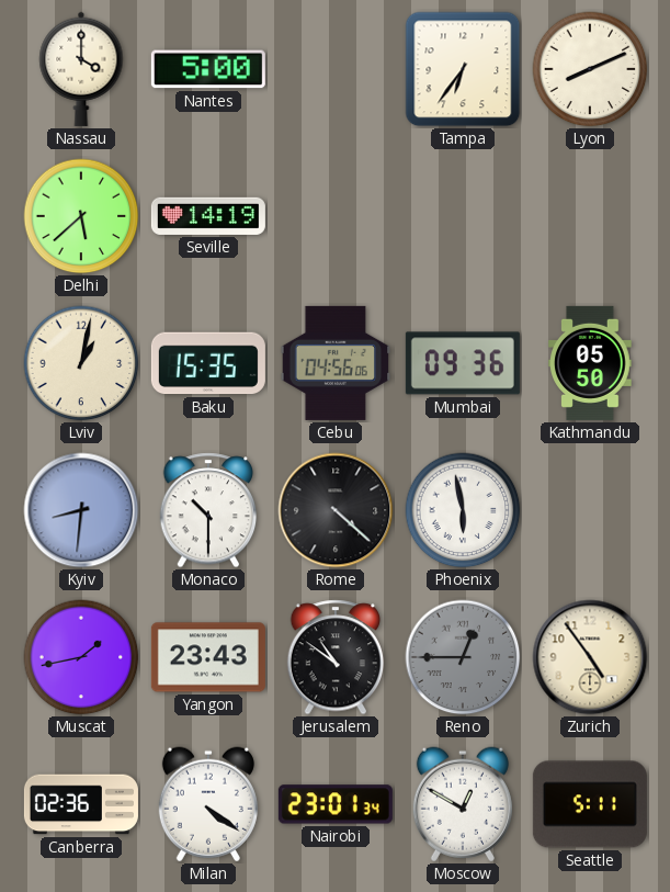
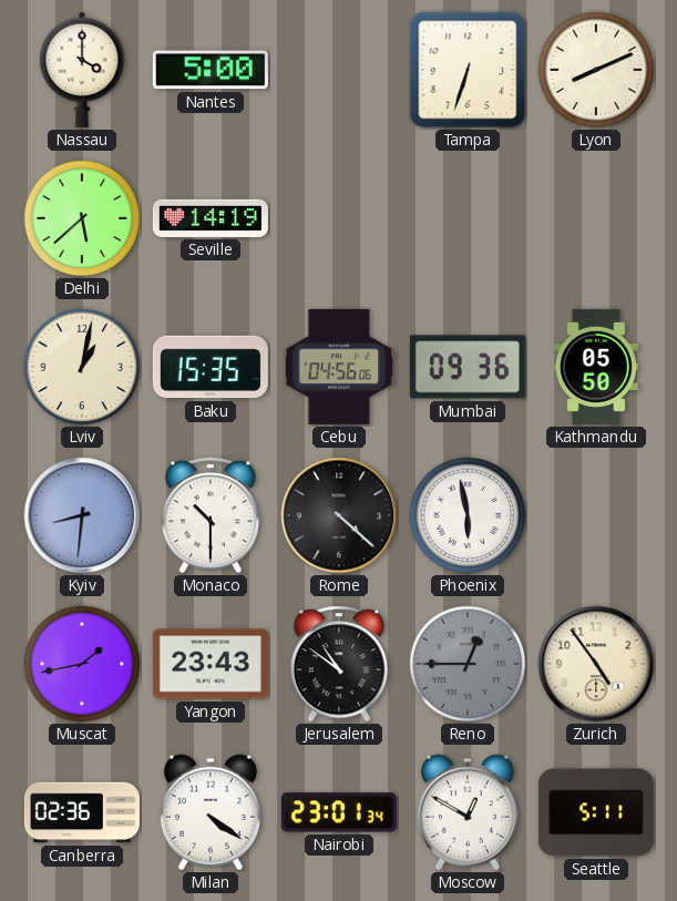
Tampa: 6:36 -> 6:33 (468, 70)
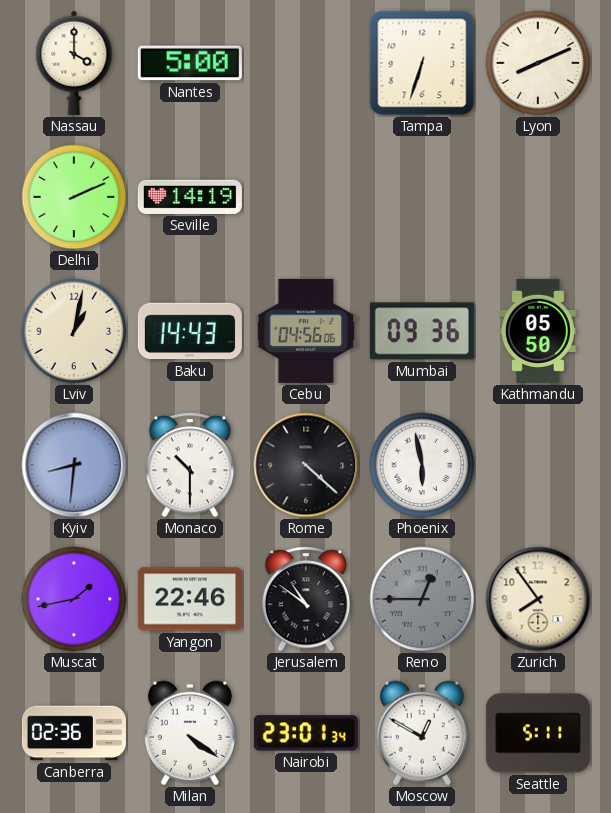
Delhi: 5:38 -> 2:11 (74, 197)
Baku: 15:35 -> 14:43 (190, 331)
Yangon: 23:43 -> 22:46 (190, 599)
Zurich: 4:54 -> 7:54 (538, 599)
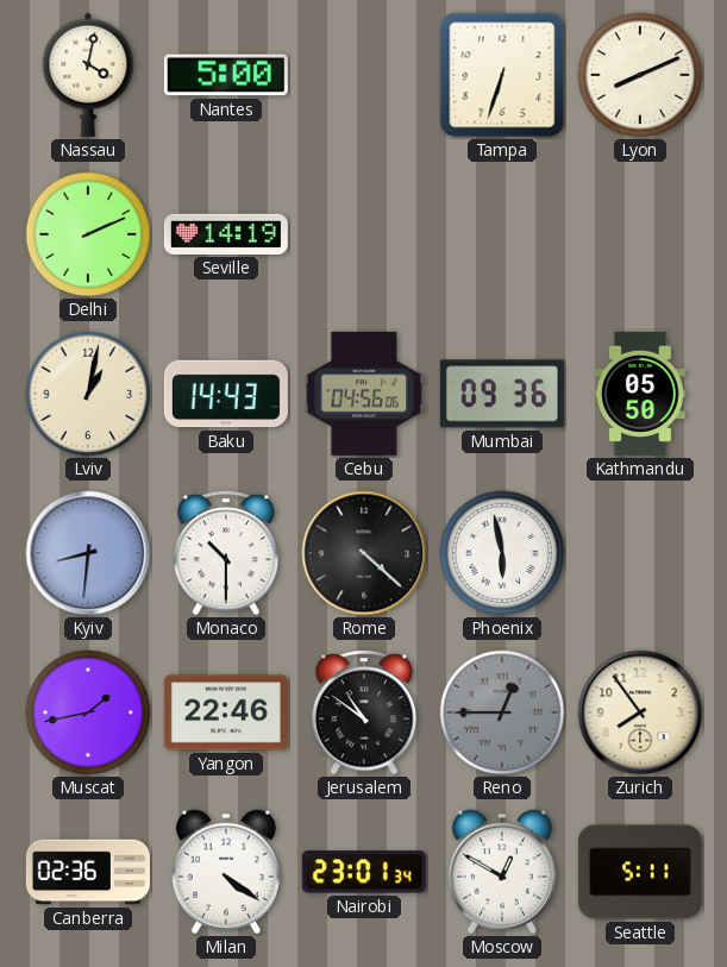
Nassau: 4:00 -> 4:02 (88, 75)
